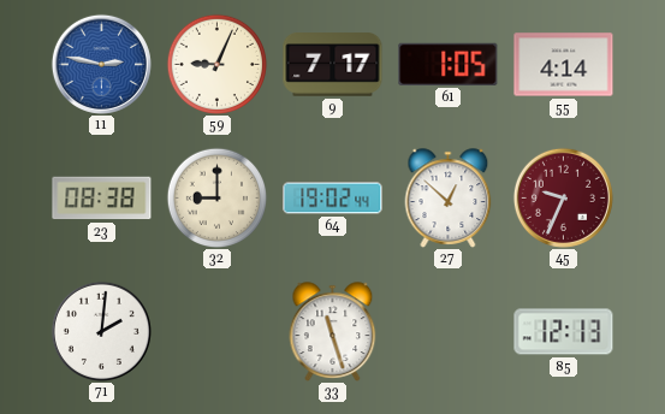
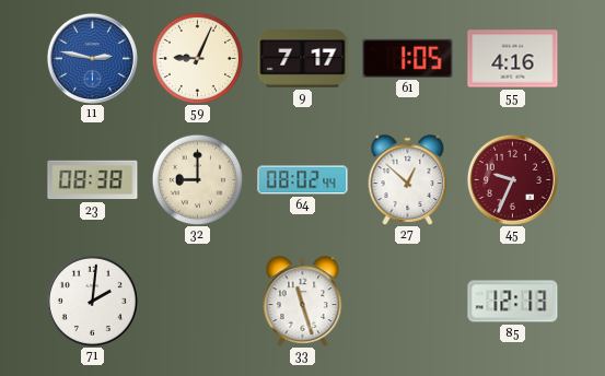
55: 4:14 -> 4:16 (513, 59)
64: 19:02 -> 08:02 (303, 180)
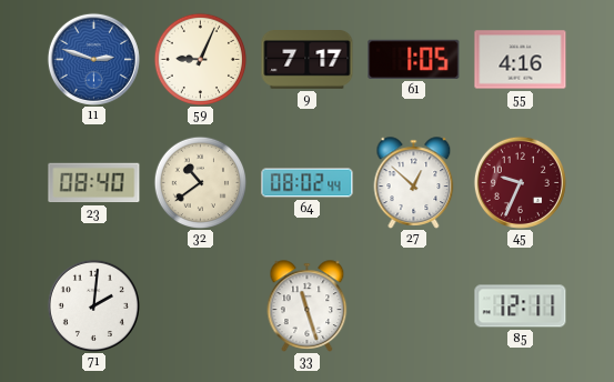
11: 2:47 -> 2:48 (93, 59)
23: 08:38 -> 08:40 (94, 183)
32: 9:00 -> 10:39 (200, 182)
85: 12:13 -> 12:11 (521, 306)
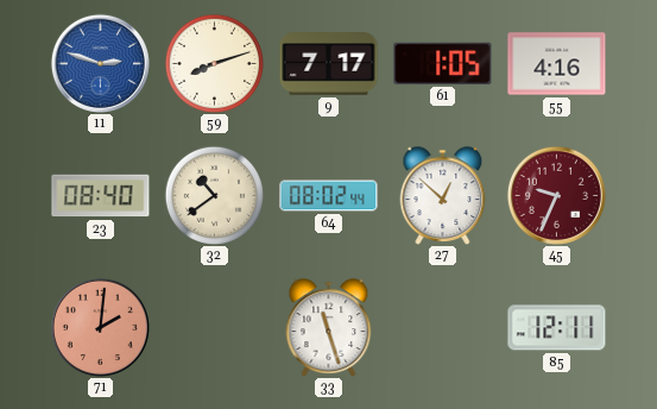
59: 9:04 -> 8:12 (214, 63)
71 dial: white -> salmon (100, 327)
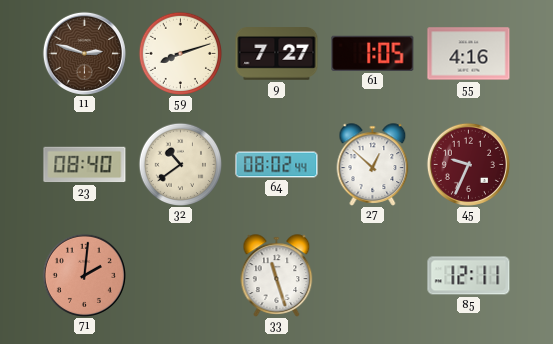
11 dial: blue -> brown (84, 53)
9: 7:17 -> 7:27 (277, 54)
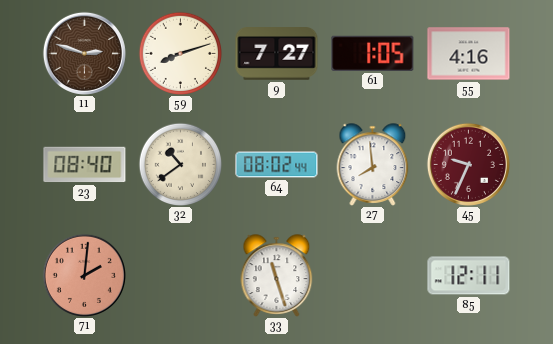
27: 12:52 -> 7:59 (373, 165)
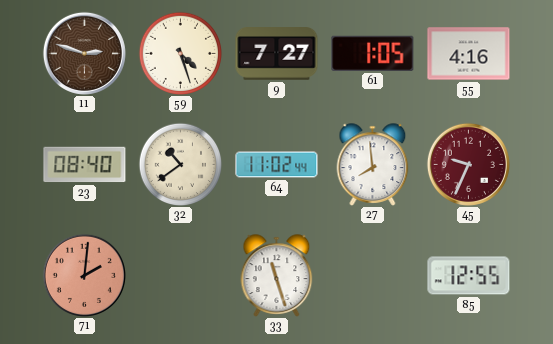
59: 8:12 -> 4:27 (180, 53)
64: 08:02 -> 11:02 (277, 165)
85: 12:11 -> 12:55 (469, 276)
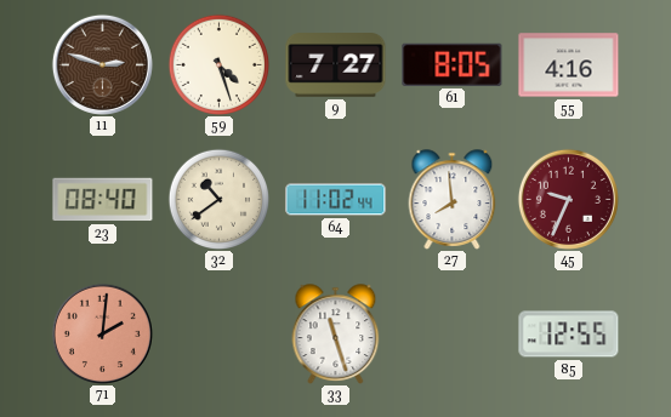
61: 1:05 -> 8:05 (453, 64)
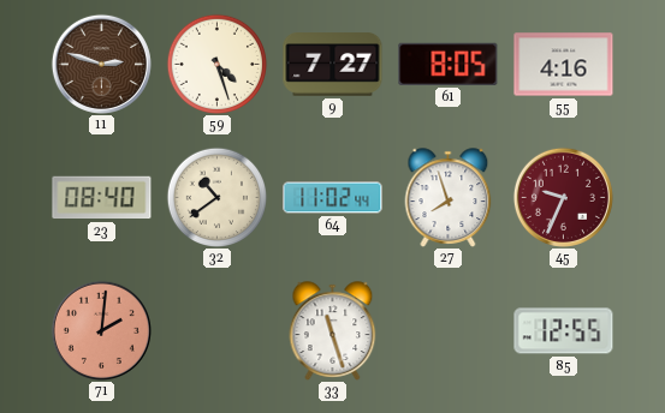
27: 7:59 -> 7:57 (449, 198)
